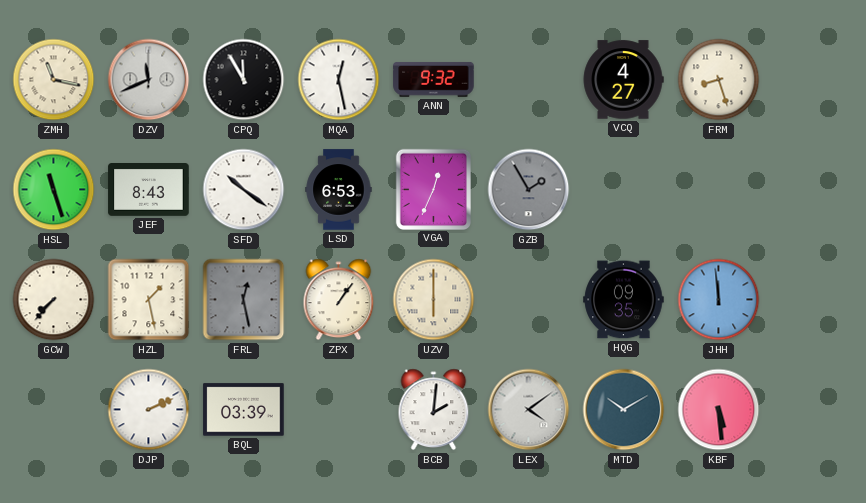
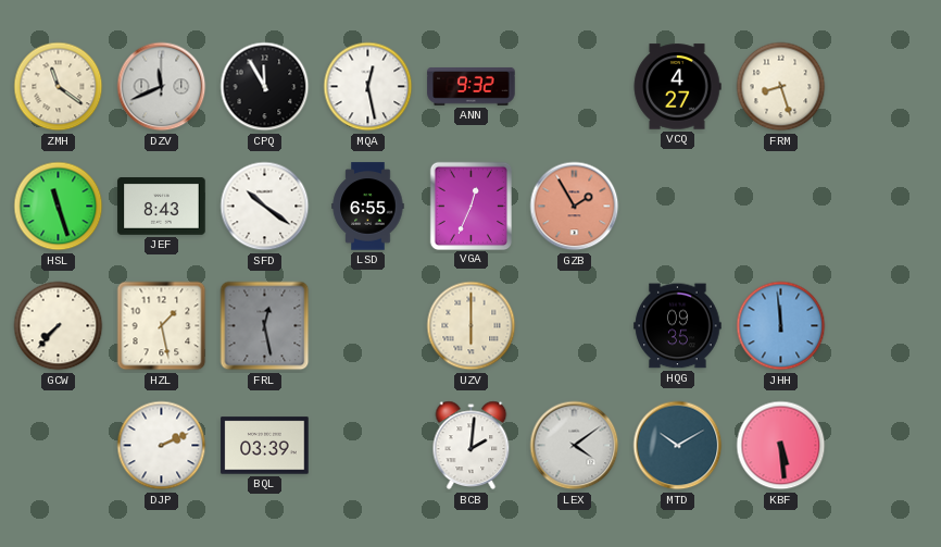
ZMH: 11:17 -> 11:21 (59, 87)
LSD: 6:53 -> 6:55 (368, 207)
GZB dial: grey -> salmon (575, 207)
ZPX: 1:06 -> none (339, 300)
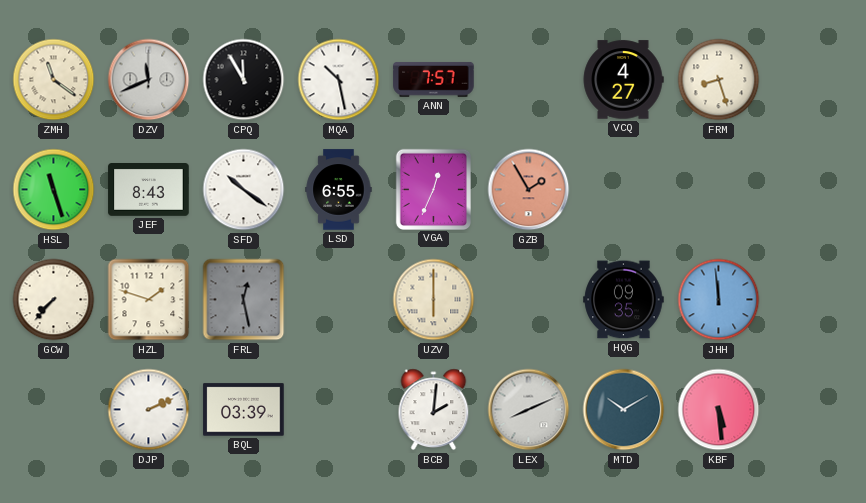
MQA: 12:28 -> 10:28 (339, 80)
ANN: 9:32 -> 7:57 (434, 79)
HZL: 1:28 -> 1:48 (149, 300)
LEX: 4:09 -> 8:11 (529, 410)
